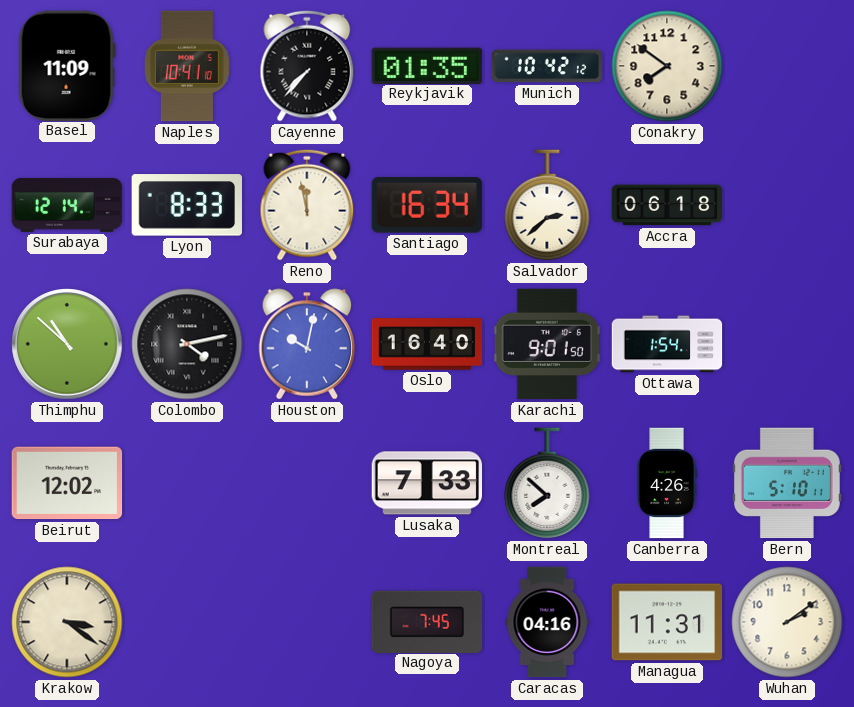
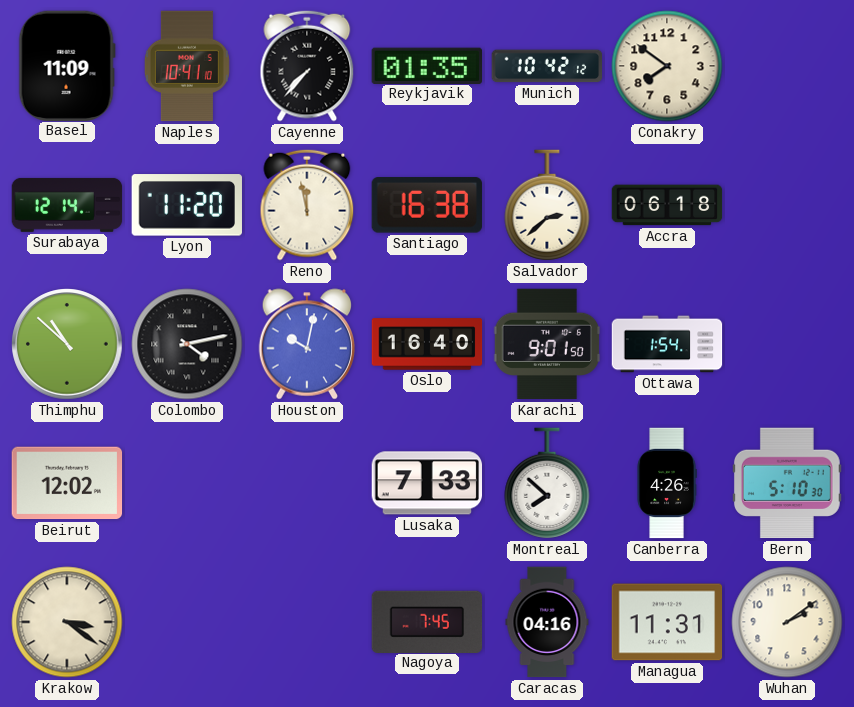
Lyon: 8:33 -> 11:20 (187, 205)
Santiago: 16:34 -> 16:38 (427, 205)
Bern: 5:10:11 -> 5:10:30 (787, 483)
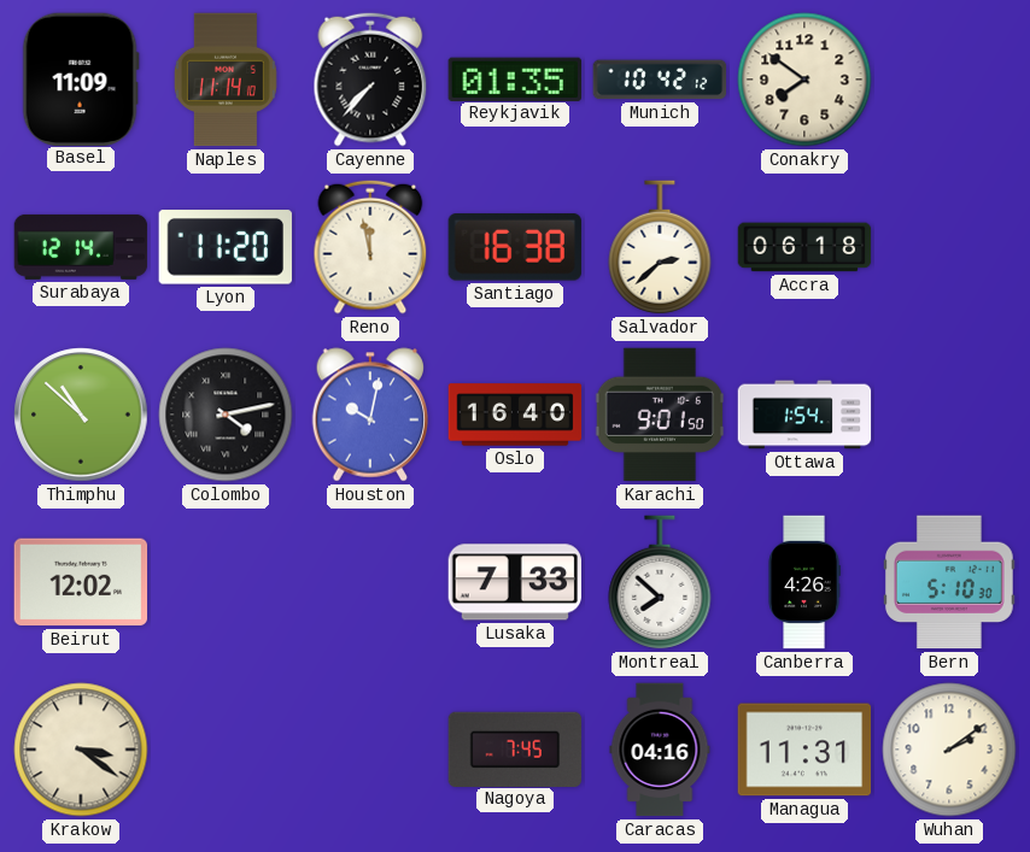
Naples: 10:41 -> 11:14 (226, 80)
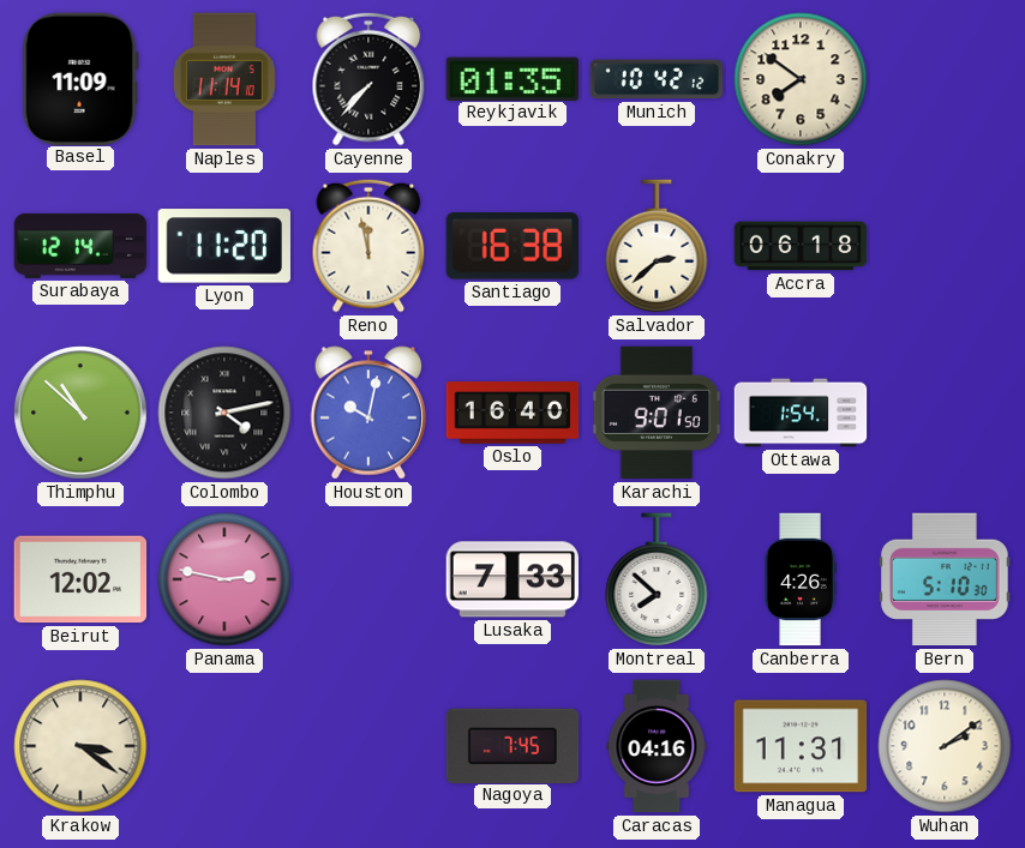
Panama: none -> 2:47 (224, 579)
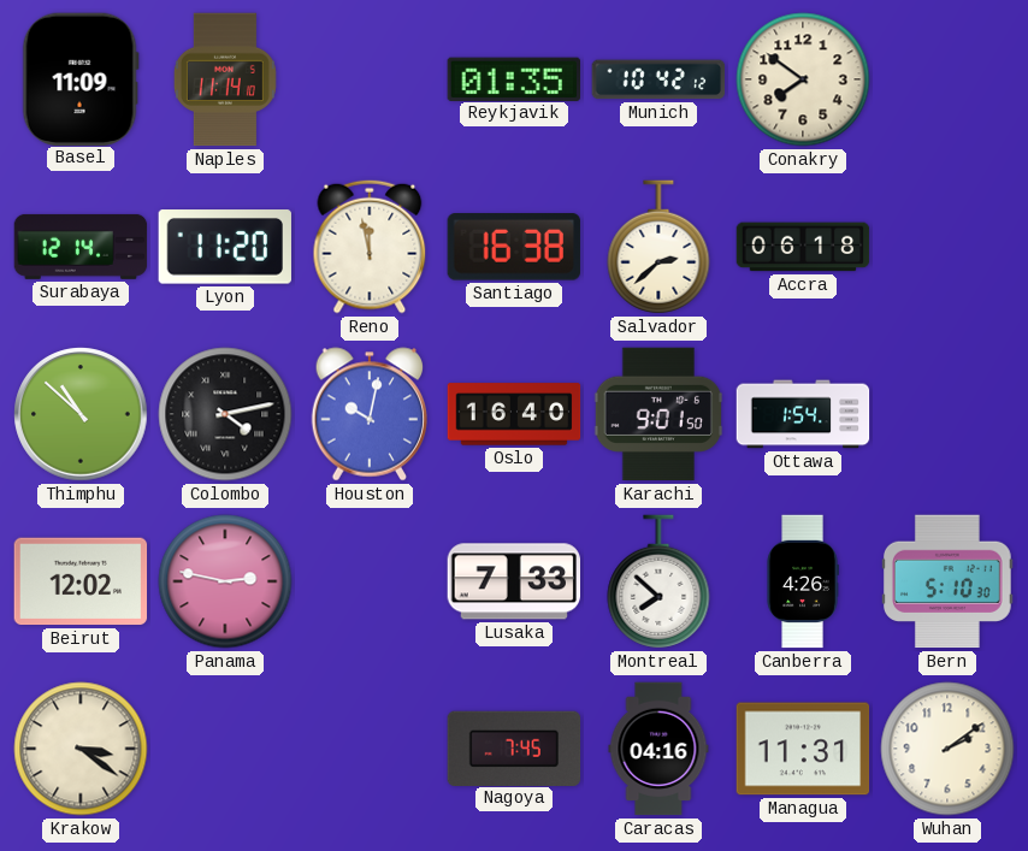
Cayenne: 7:37 -> none (368, 79)
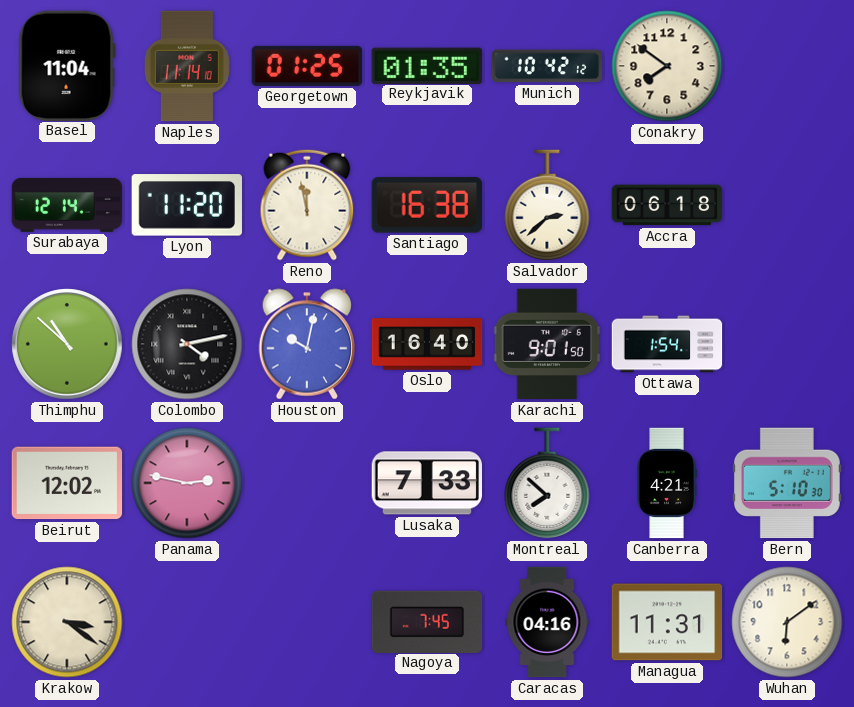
Basel: 11:09 -> 11:04 (67, 65)
Georgetown: none -> 01:25 (307, 66)
Canberra: 4:26 -> 4:21 (667, 483)
Wuhan: 2:09 -> 6:09 (787, 622)
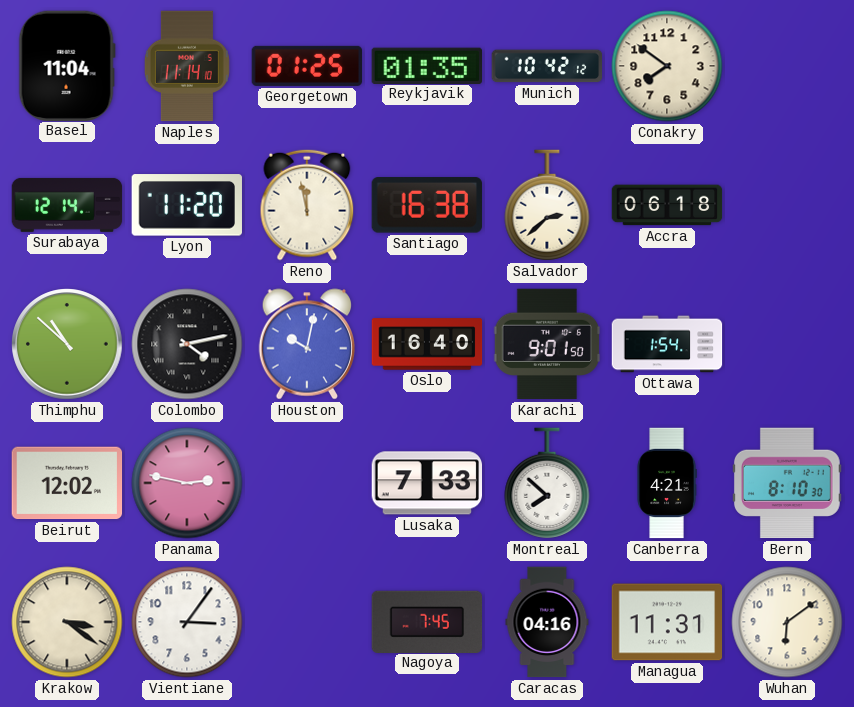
Bern: 5:10 -> 8:10 (787, 483)
Vientiane: none -> 3:06 (187, 622)
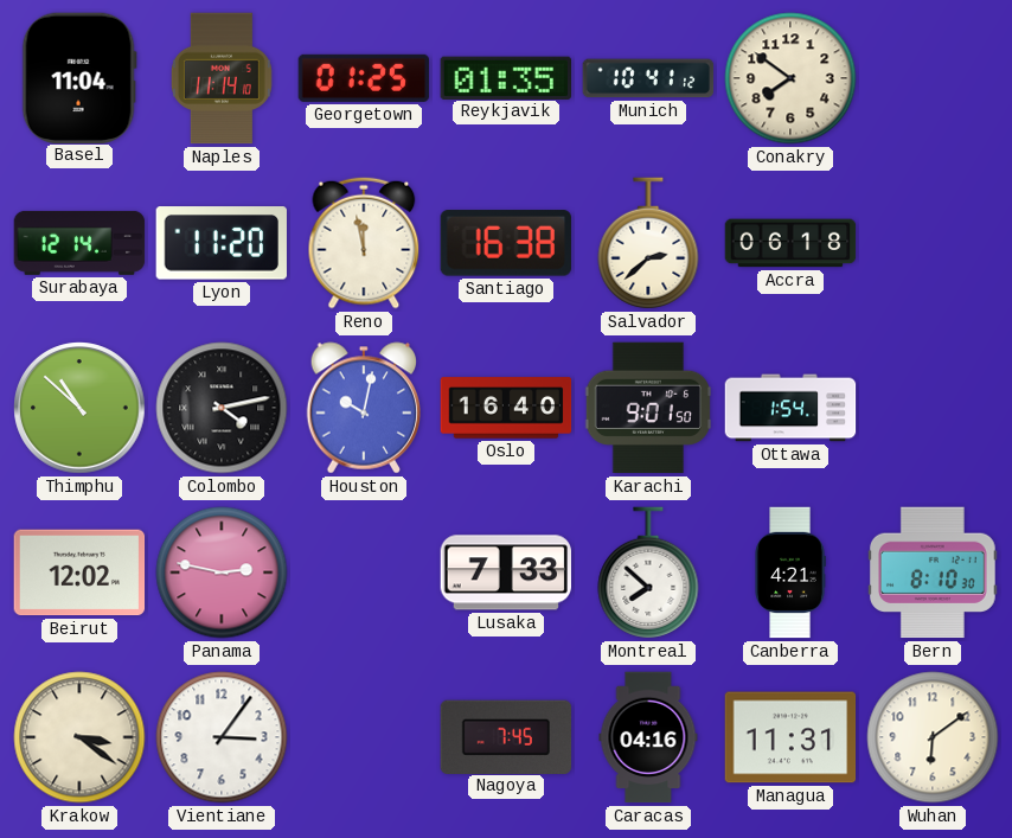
Munich: 10:42 -> 10:41 (648, 78)
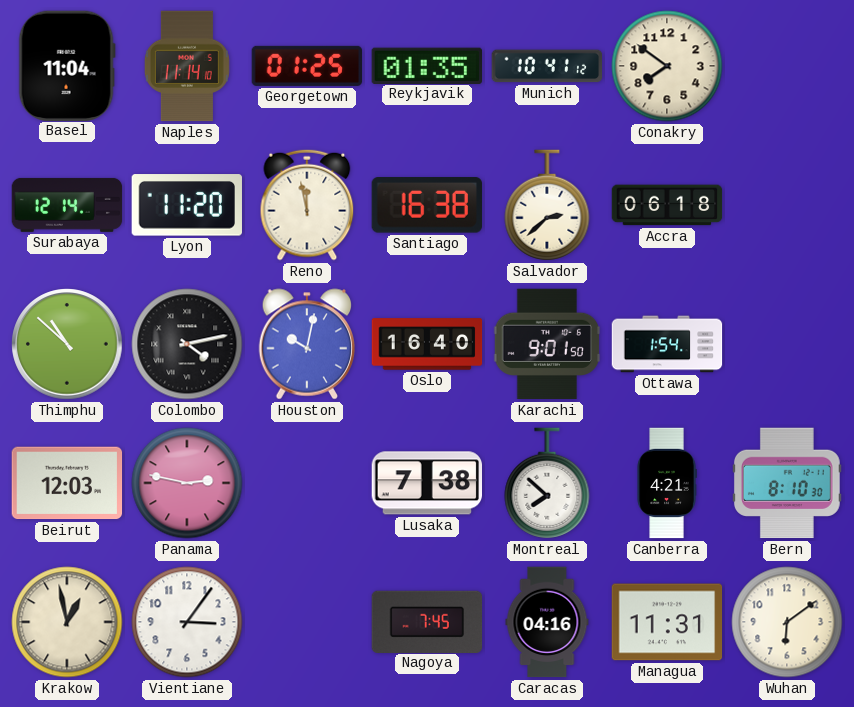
Beirut: 12:02 -> 12:03 (67, 483)
Lusaka: 7:33 -> 7:38 (426, 483)
Krakow: 3:21 -> 12:58 (67, 622)
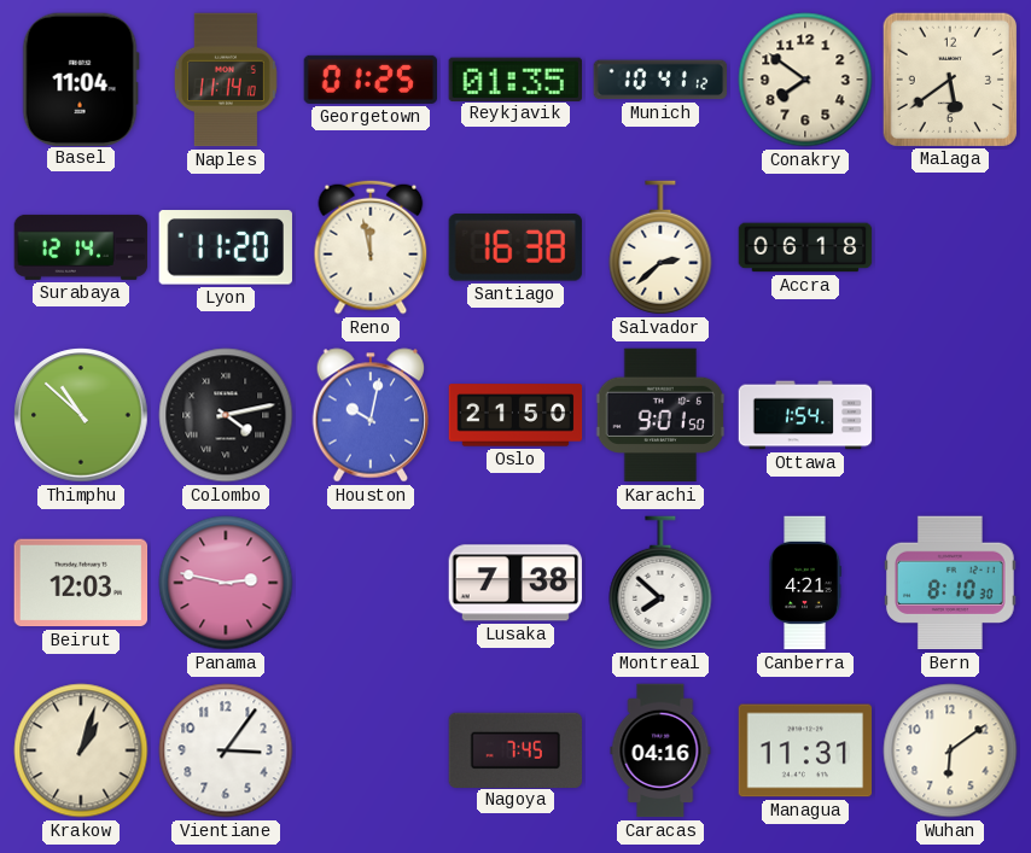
Malaga: none -> 5:39 (949, 78)
Oslo: 16:40 -> 21:50 (515, 415)
Krakow: 12:58 -> 1:03 (81, 750)
